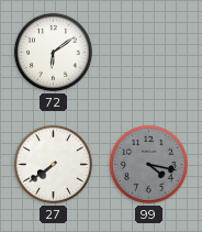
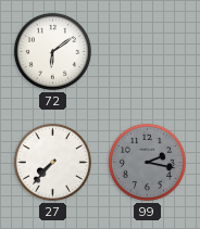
27: 7:39 -> 7:37 (52, 162)
99: 4:17 -> 2:17 (147, 162)
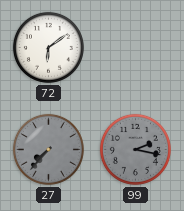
27 dial: white -> grey (48, 149)
